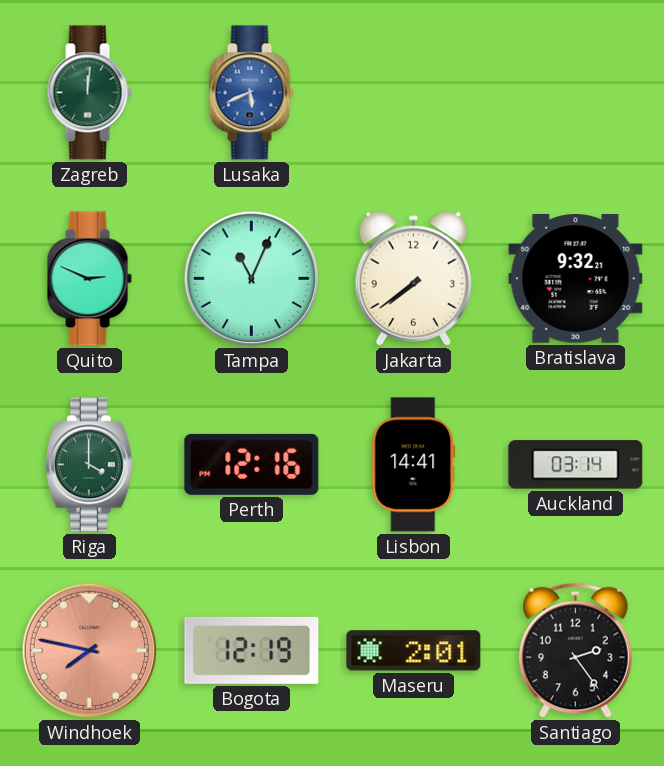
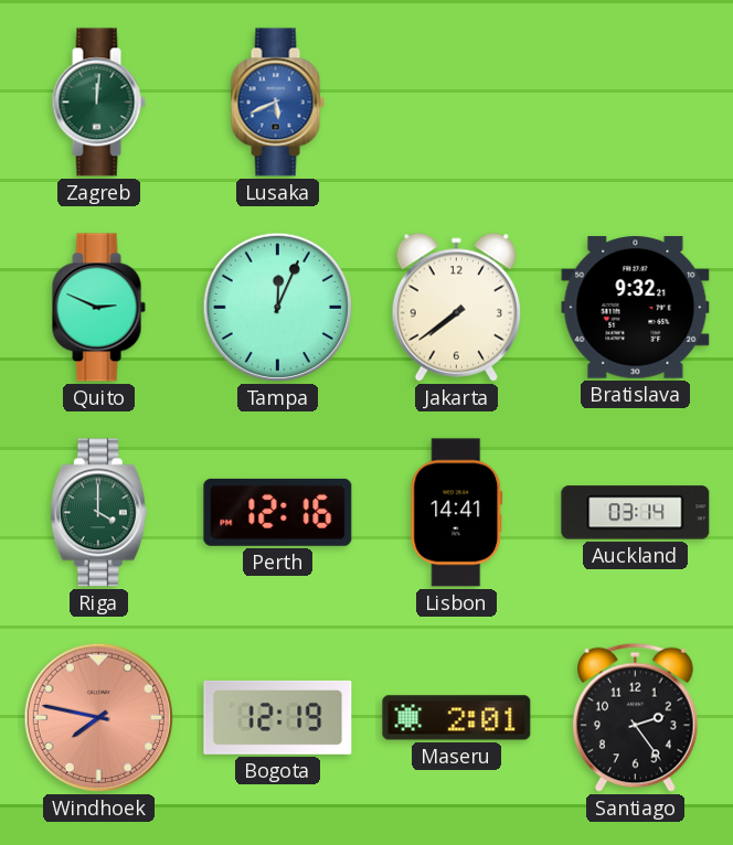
Tampa: 11:04 -> 12:04 (277, 307)
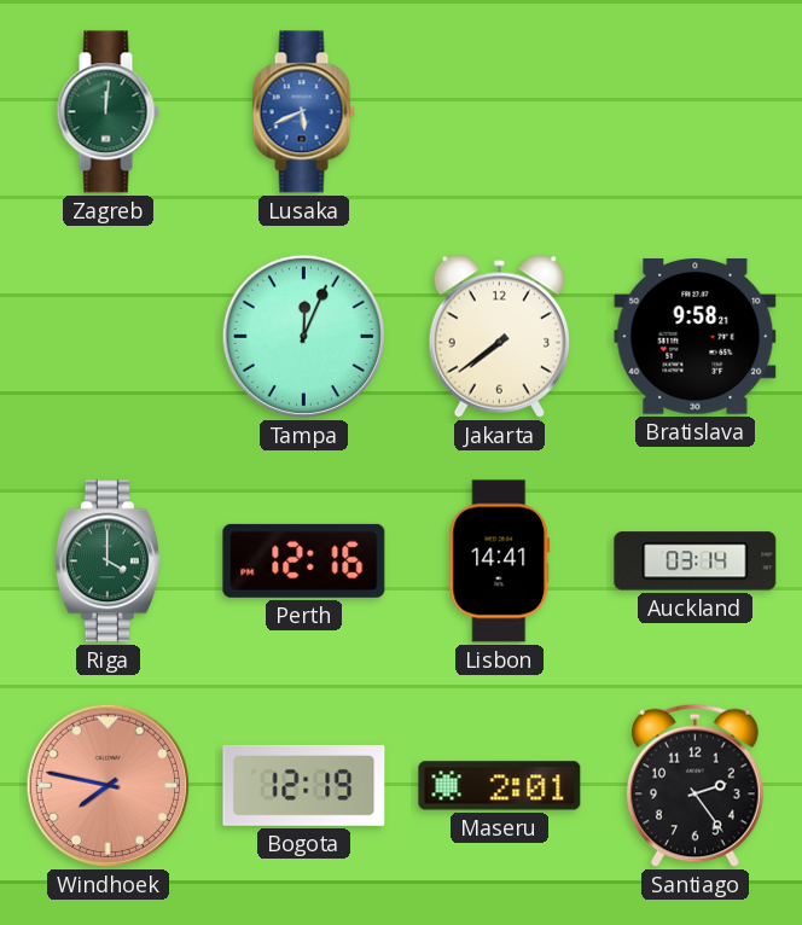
Quito: 2:49 -> none (98, 308)
Bratislava: 9:32 -> 9:58 (696, 337)
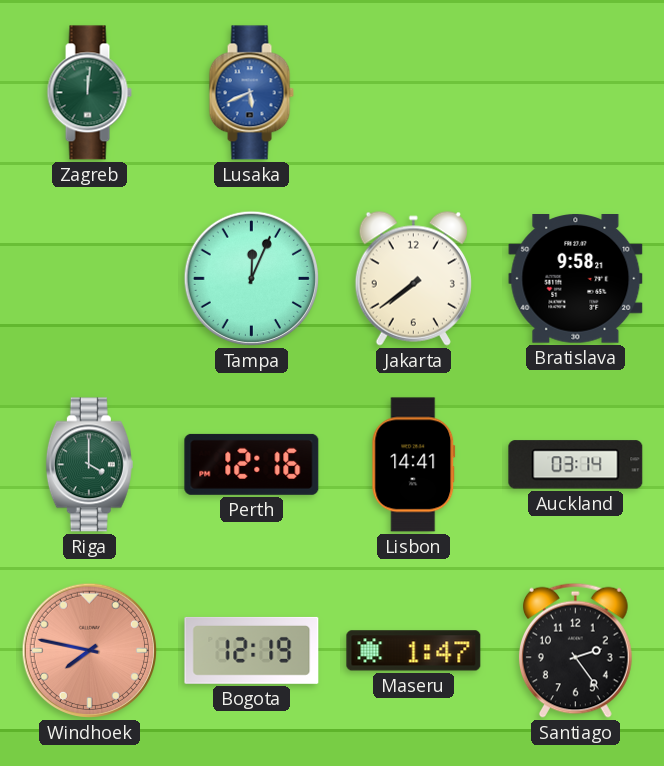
Maseru: 2:01 -> 1:47 (414, 651)
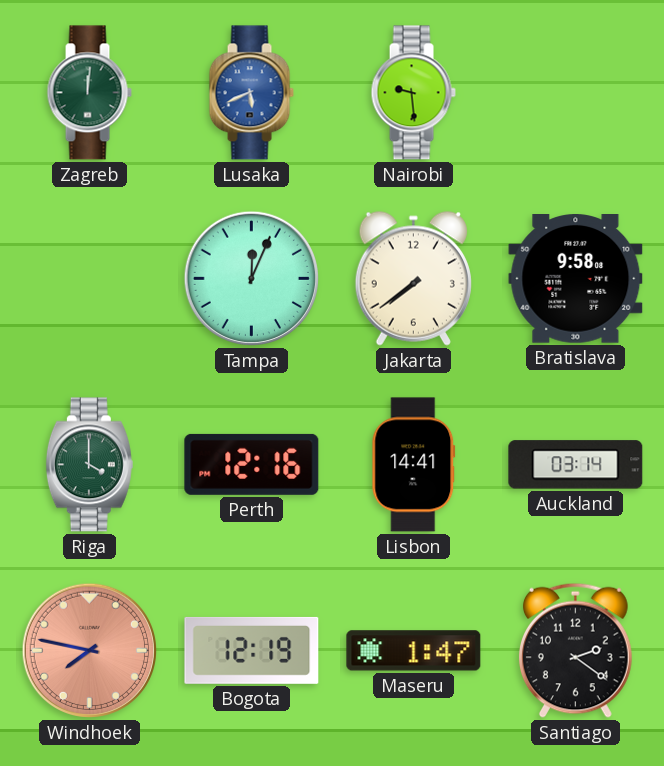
Nairobi: none -> 9:29 (413, 93)
Bratislava: 9:58:21 -> 9:58:08 (576, 279)
Santiago: 2:24 -> 2:21 (575, 650)
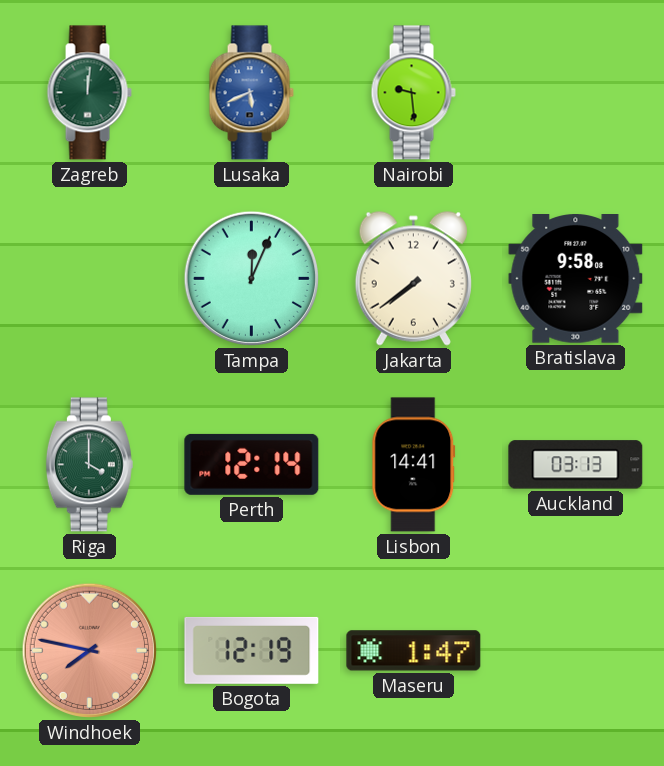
Perth: 12:16 -> 12:14 (252, 464)
Auckland: 03:14 -> 03:13 (576, 465)
Santiago: 2:21 -> none (575, 650)
